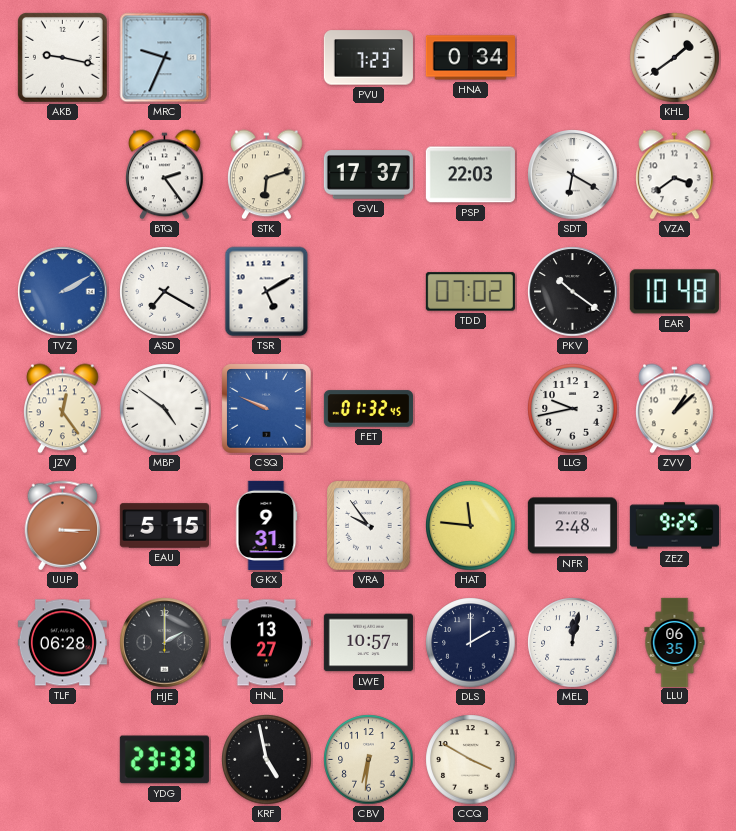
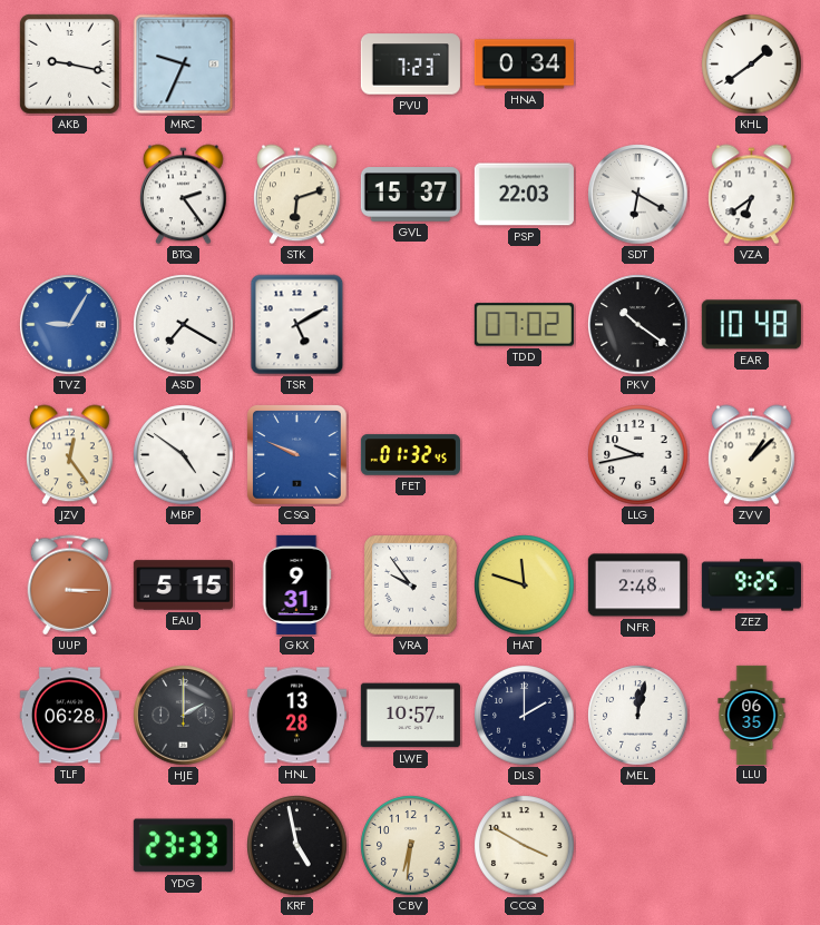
GVL: 17:37 -> 15:37 (410, 195)
VZA: 3:39 -> 6:39 (752, 195)
TVZ: 2:10 -> 9:05 (70, 325)
HAT: 11:46 -> 11:48 (525, 585)
HNL: 13:27 -> 13:28 (296, 716)
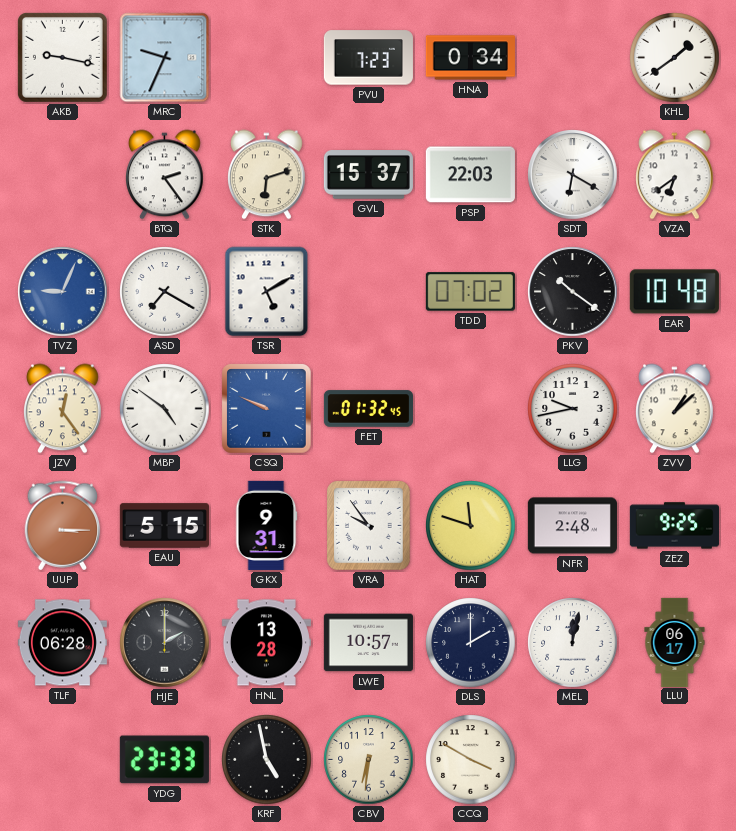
TVZ: 9:05 -> 9:04 (63, 292)
LLU: 06:35 -> 06:17 (675, 642)
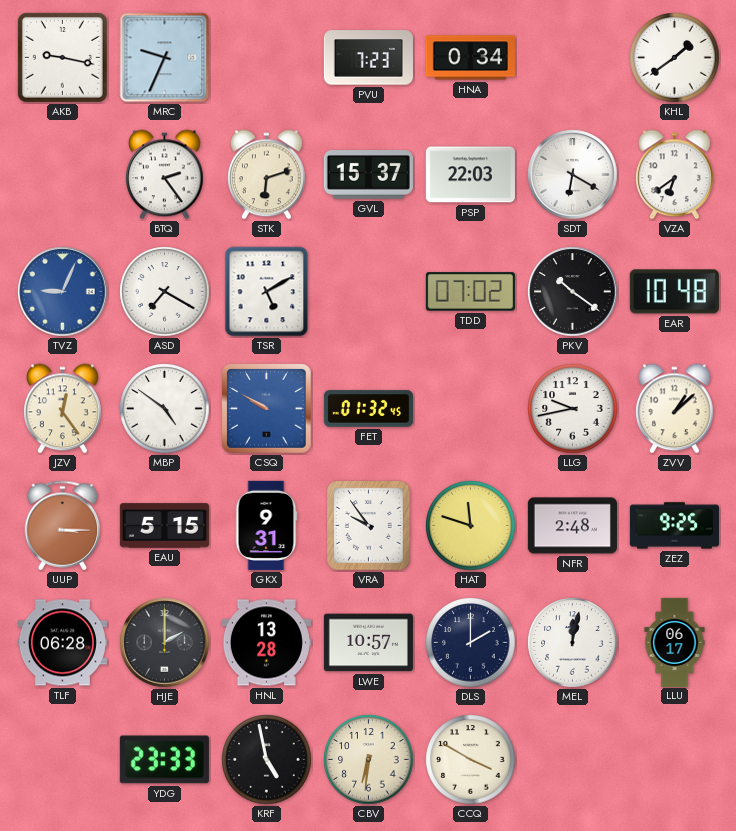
CSQ: 9:49 -> 9:50 (267, 409)
